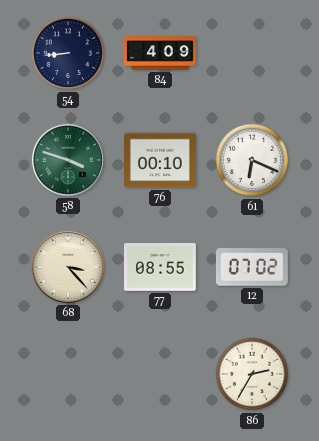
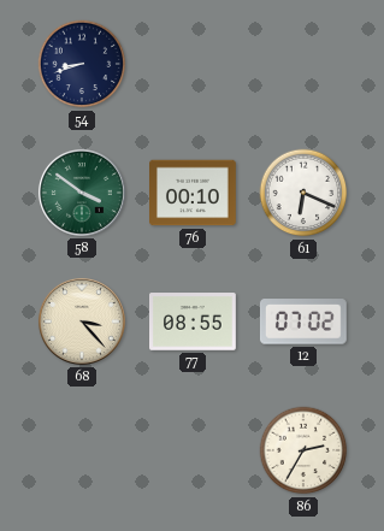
54: 8:44 -> 8:42 (82, 64)
84: 4:09 -> none (160, 53)
58: 3:48 -> 3:51 (82, 193)
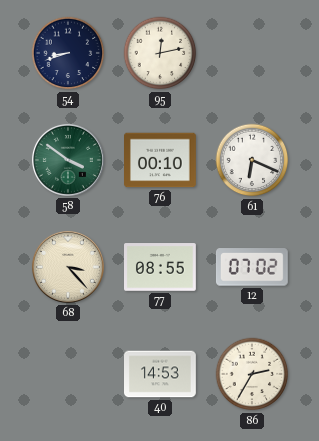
95: none -> 12:13 (160, 53)
40: none -> 14:53 (161, 374)
